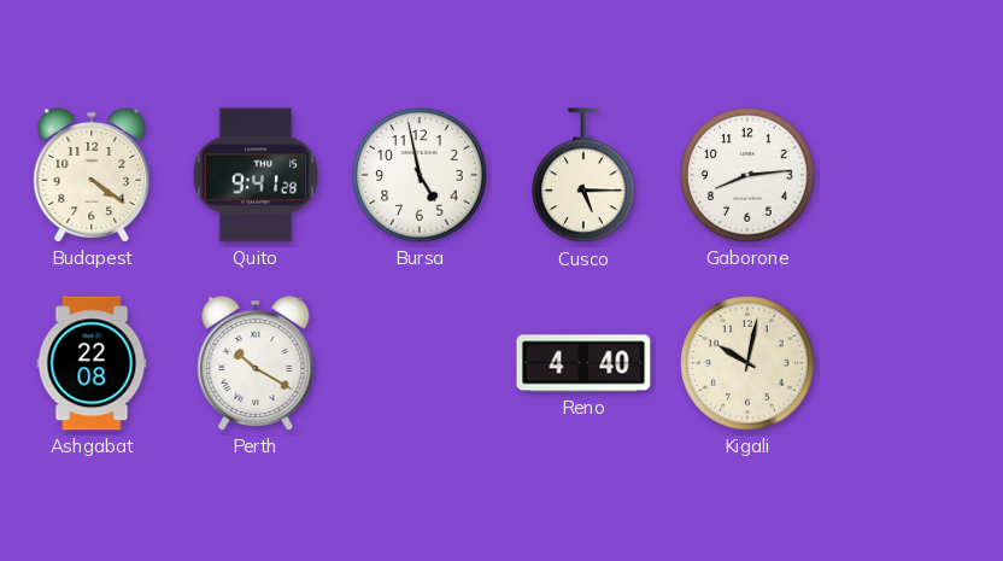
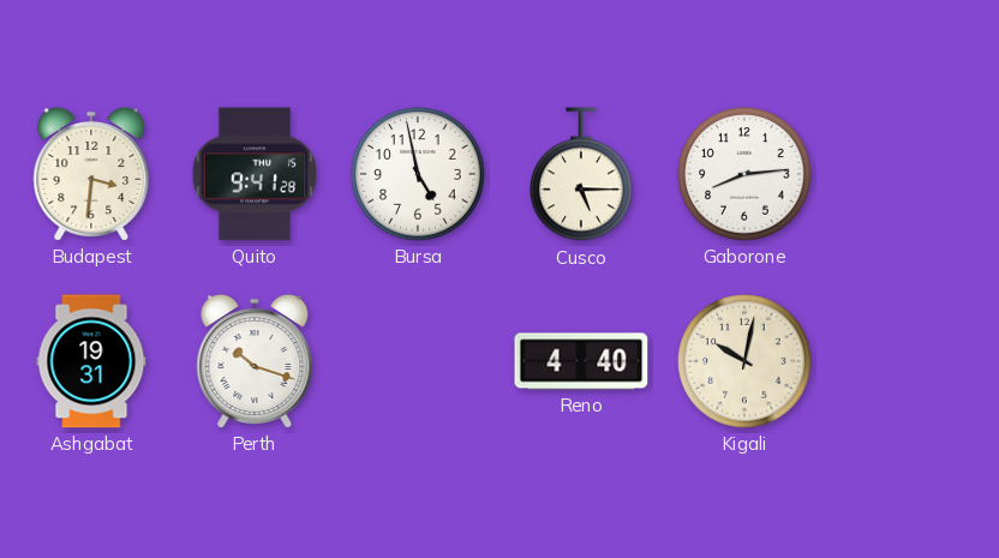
Budapest: 4:21 -> 3:31 (91, 174)
Ashgabat: 22:08 -> 19:31 (91, 361)
Perth: 10:20 -> 10:18 (255, 361)
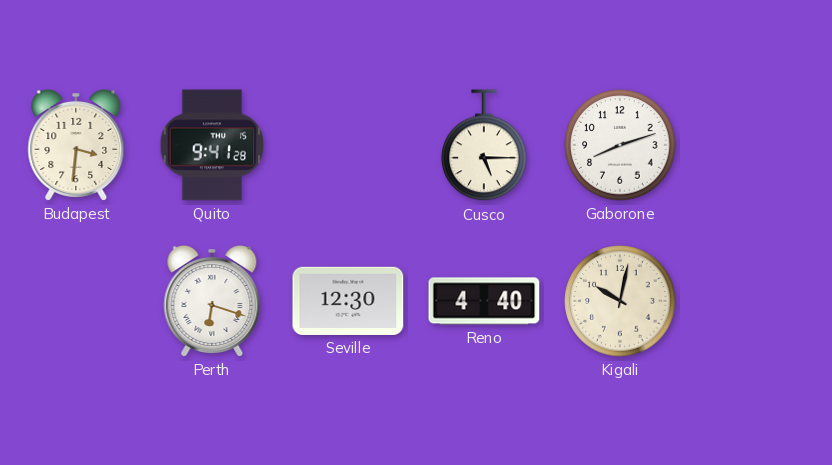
Bursa: 4:58 -> none (418, 174)
Gaborone: 8:14 -> 8:12 (620, 145)
Ashgabat: 19:31 -> none (91, 361)
Perth: 10:18 -> 6:18 (212, 301)
Seville: none -> 12:30 (348, 301)
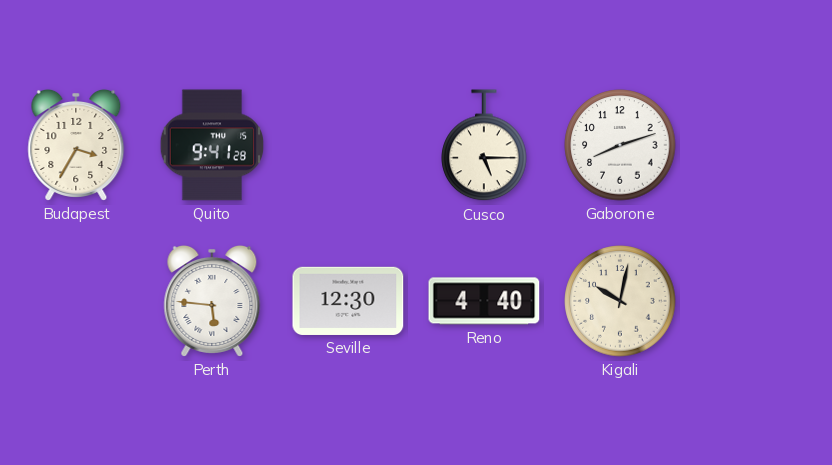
Budapest: 3:31 -> 3:35 (76, 145)
Perth: 6:18 -> 5:46 (212, 301)
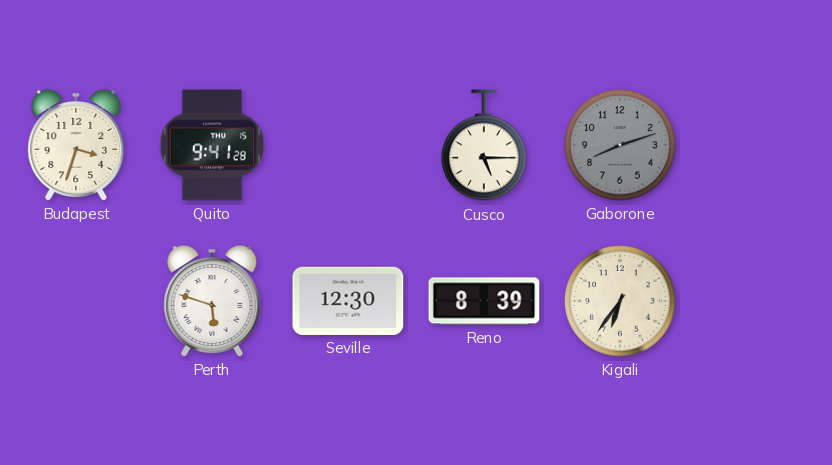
Budapest: 3:35 -> 3:33 (76, 145)
Gaborone dial: white -> grey (620, 145)
Perth: 5:46 -> 5:48 (212, 301)
Reno: 4:40 -> 8:39 (484, 301)
Kigali: 10:02 -> 6:36 (620, 301)
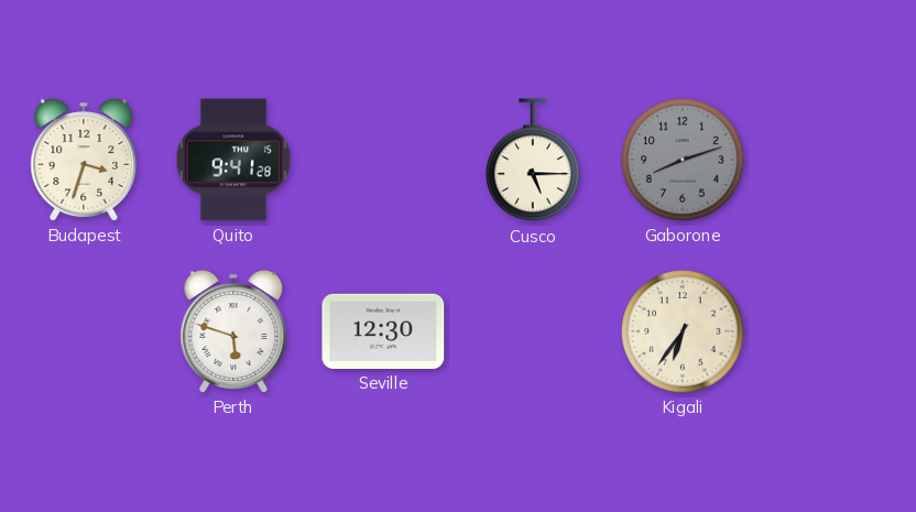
Reno: 8:39 -> none (484, 301)
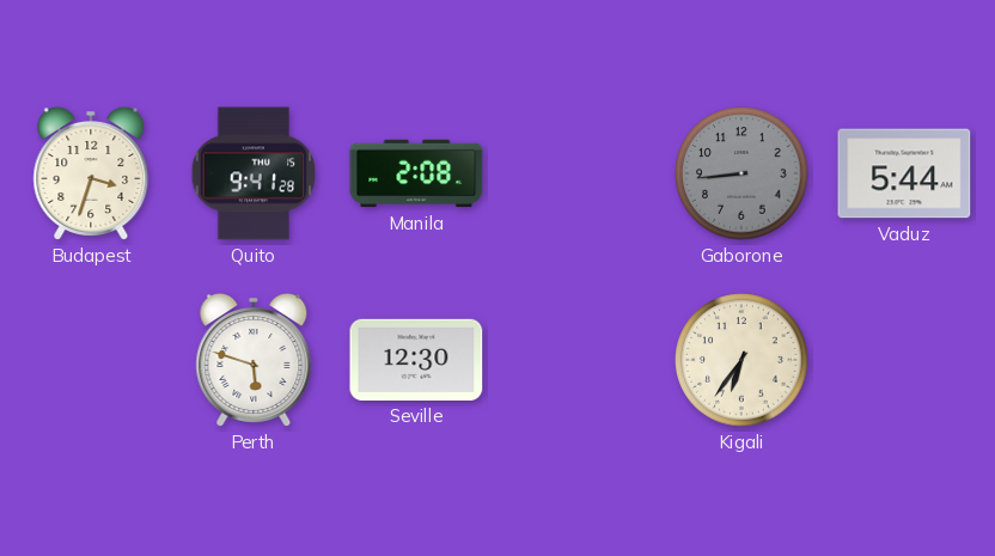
Manila: none -> 2:08 (416, 173)
Cusco: 5:15 -> none (533, 161)
Gaborone: 8:12 -> 8:44 (741, 173)
Vaduz: none -> 5:44 (904, 173)
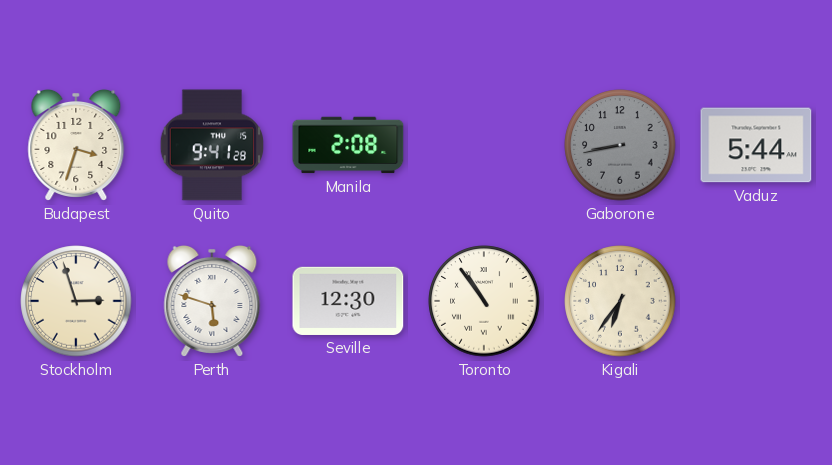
Gaborone: 8:44 -> 8:43 (620, 145)
Stockholm: none -> 2:57 (76, 301)
Toronto: none -> 10:54 (484, 301)
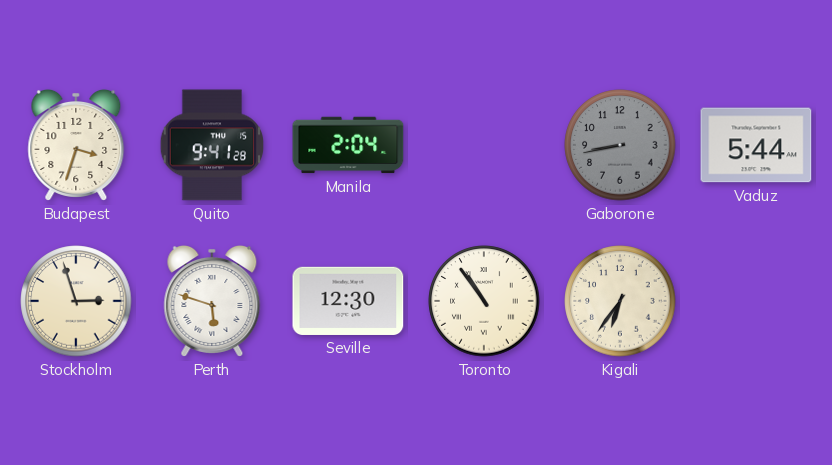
Manila: 2:08 -> 2:04 (348, 145)
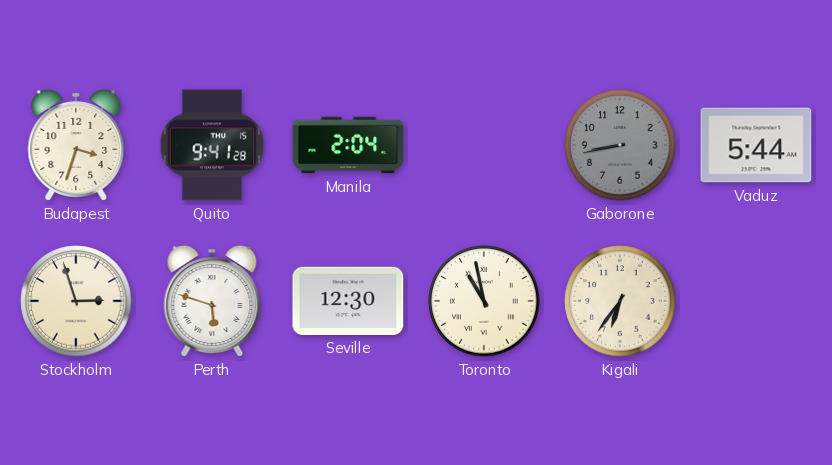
Toronto: 10:54 -> 10:58 (484, 301)
